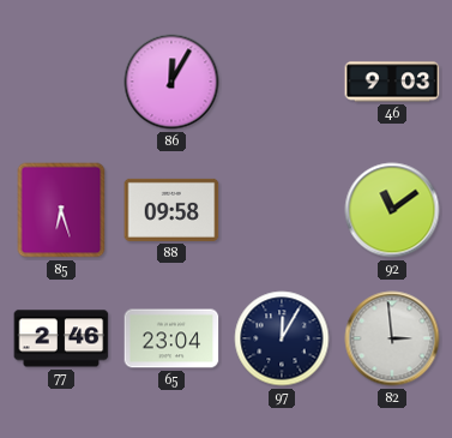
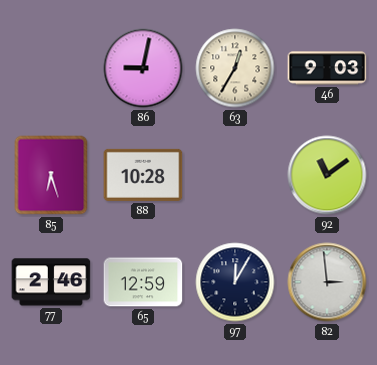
86: 12:05 -> 9:02 (143, 68)
63: none -> 12:35 (235, 68)
88: 09:58 -> 10:28 (143, 175)
65: 23:04 -> 12:59 (143, 282)
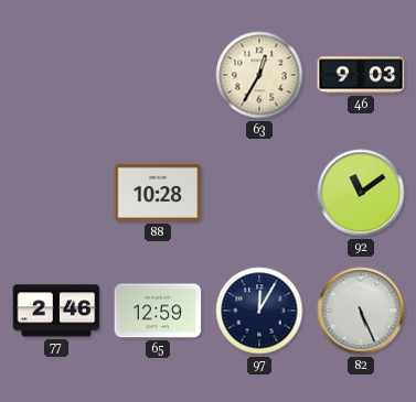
86: 9:02 -> none (143, 68)
85: 6:27 -> none (51, 175)
82: 2:59 -> 5:26 (361, 311)
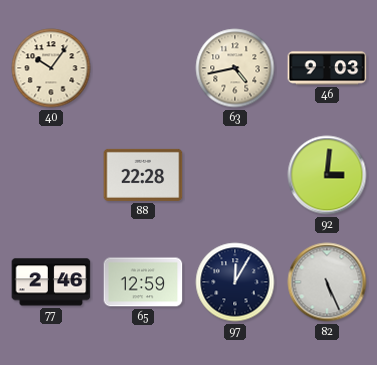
40: none -> 10:06 (51, 68)
63: 12:35 -> 4:43 (235, 68)
88: 10:28 -> 22:28 (143, 175)
92: 11:09 -> 3:01 (327, 175)
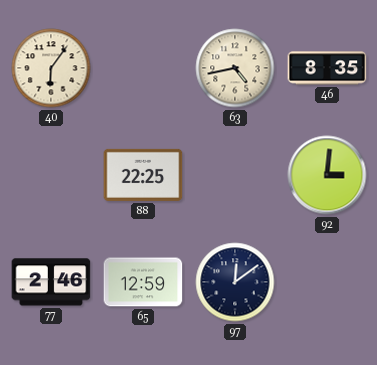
40: 10:06 -> 6:06 (51, 68)
46: 9:03 -> 8:35 (327, 68)
88: 22:28 -> 22:25 (143, 175)
97: 12:05 -> 12:09 (235, 282)
82: 5:26 -> none (327, 282)
